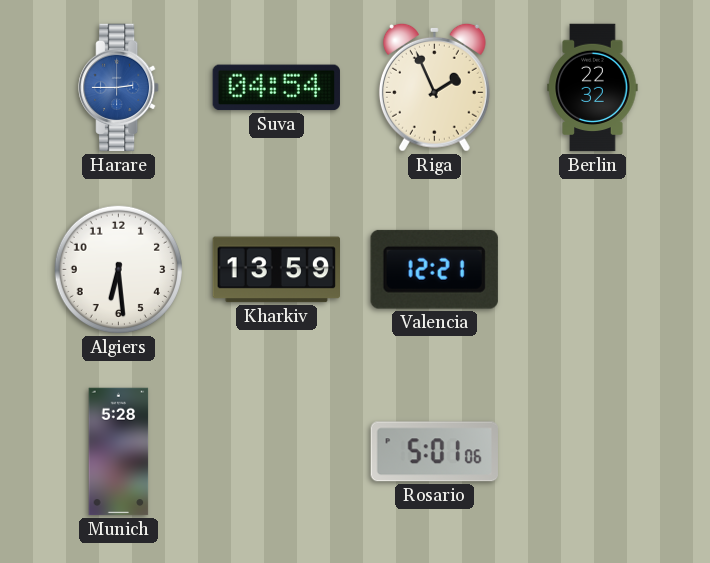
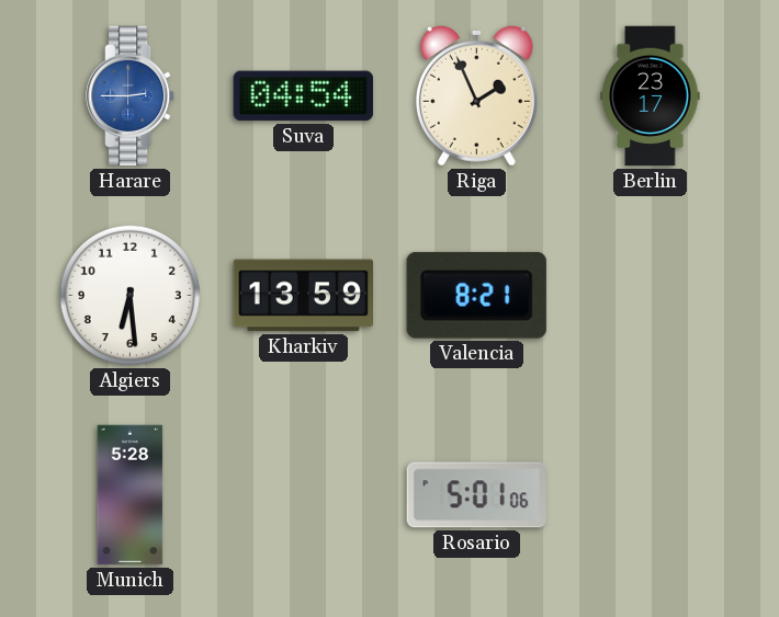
Berlin: 22:32 -> 23:17 (651, 96)
Valencia: 12:21 -> 8:21 (476, 295)
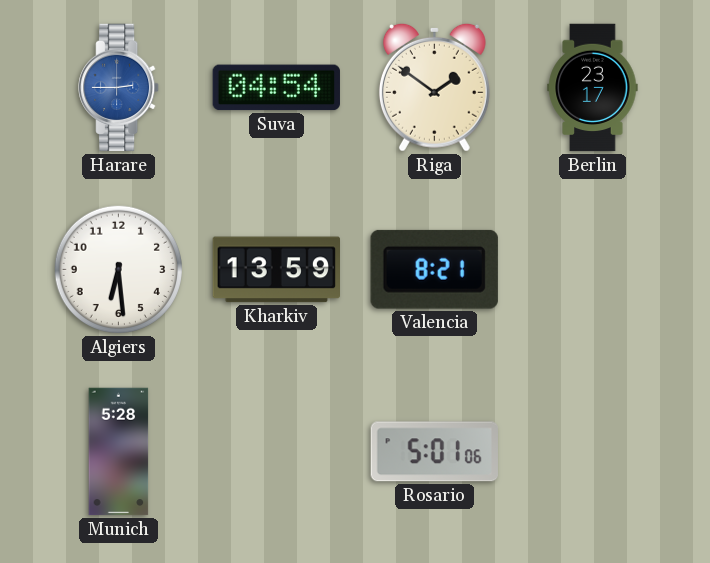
Riga: 1:56 -> 1:51 (434, 87)
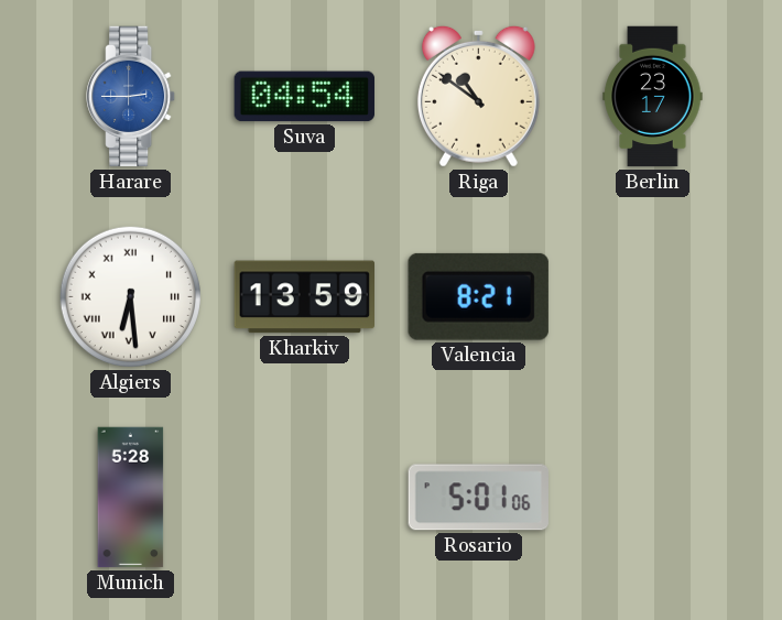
Riga: 1:51 -> 10:51 (478, 96)
Algiers numerals: Arabic -> Roman (130, 296)
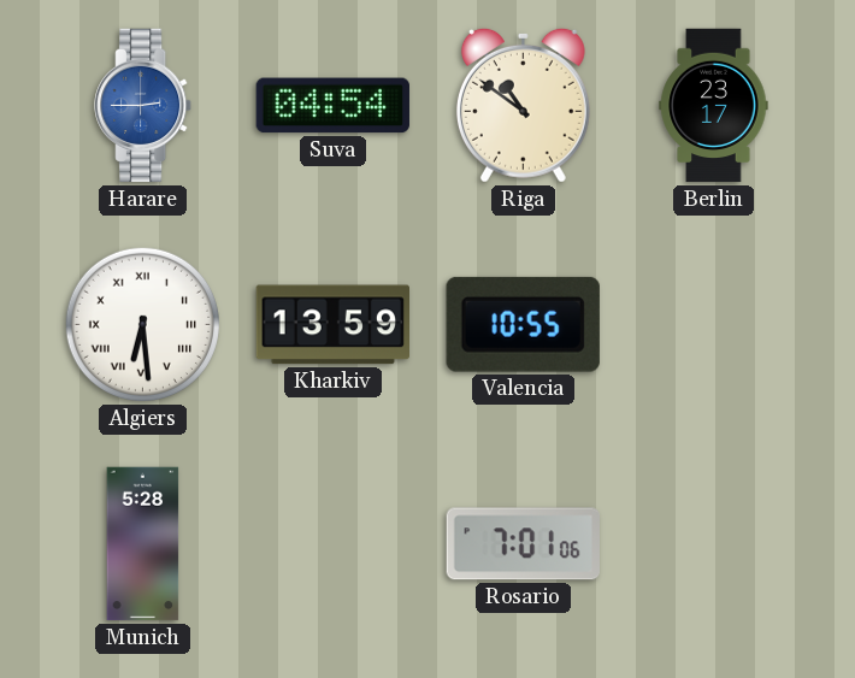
Valencia: 8:21 -> 10:55 (523, 324)
Rosario: 5:01 -> 7:01 (523, 544)
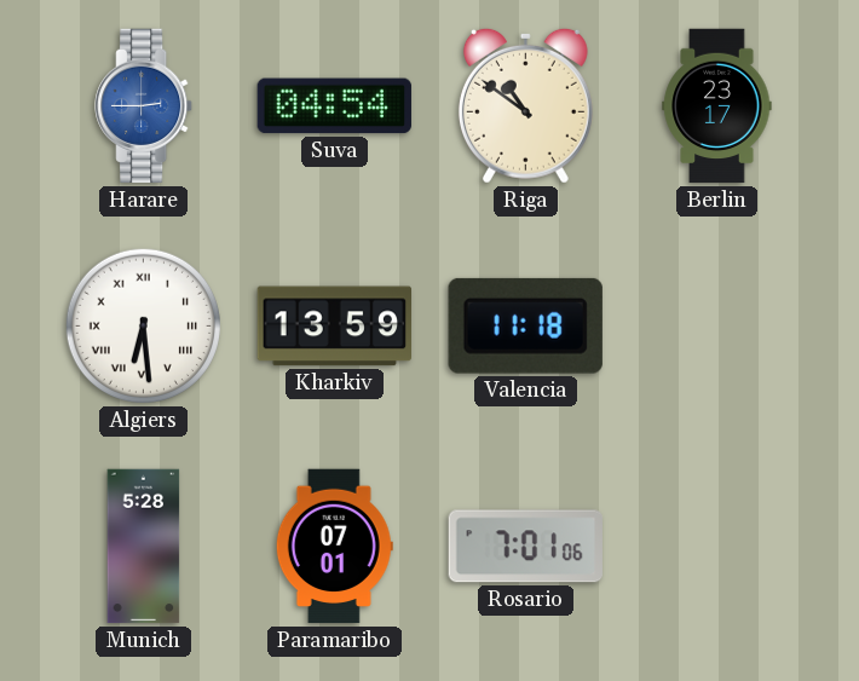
Valencia: 10:55 -> 11:18 (525, 325)
Paramaribo: none -> 07:01 (334, 547)
